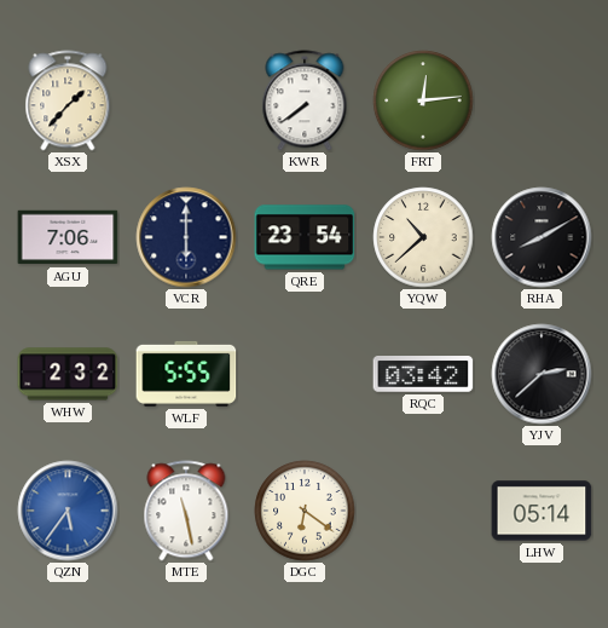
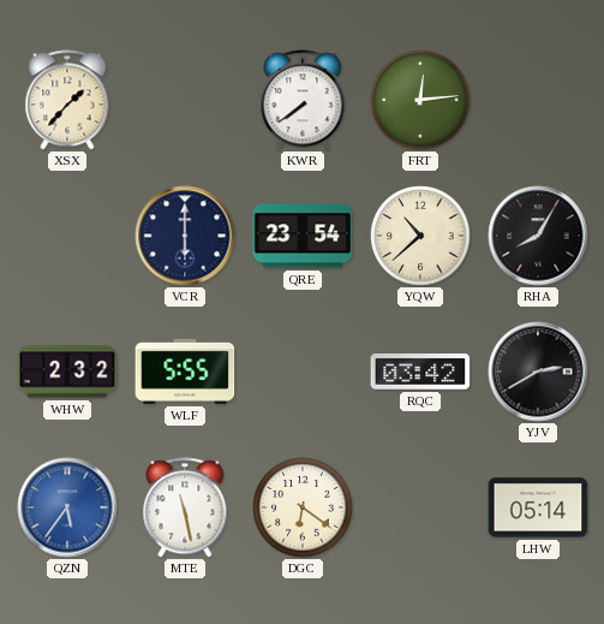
AGU: 7:06 -> none (68, 237)
RHA: 8:10 -> 8:05 (538, 236)
YJV: 2:38 -> 2:40 (538, 372)
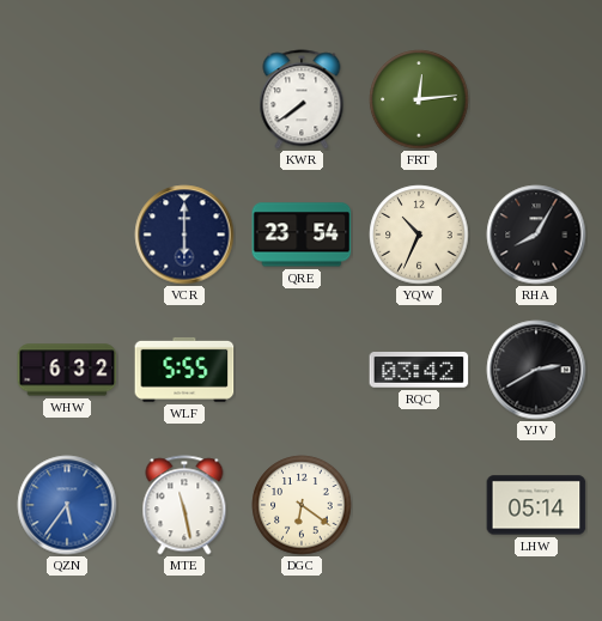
XSX: 1:37 -> none (67, 100)
YQW: 10:38 -> 10:34 (419, 235)
WHW: 2:32 -> 6:32 (67, 370)
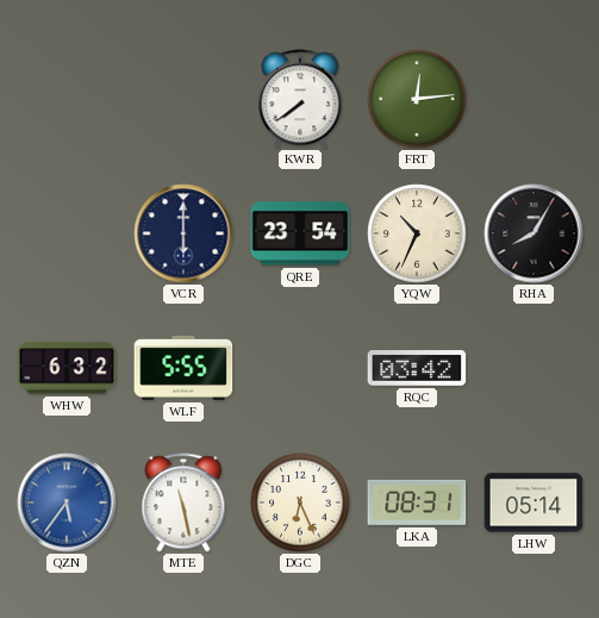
YJV: 2:40 -> none (536, 370)
DGC: 6:21 -> 6:26 (300, 502)
LKA: none -> 08:31 (417, 502)
